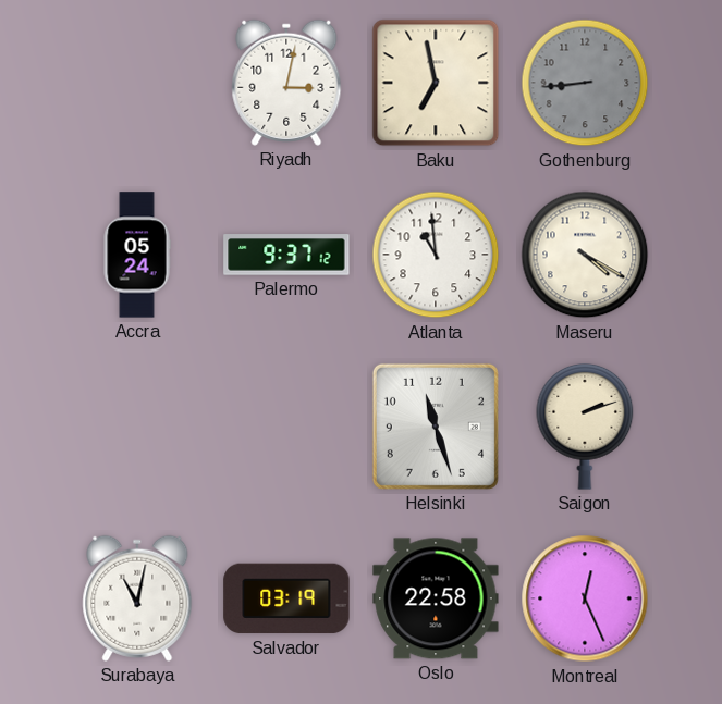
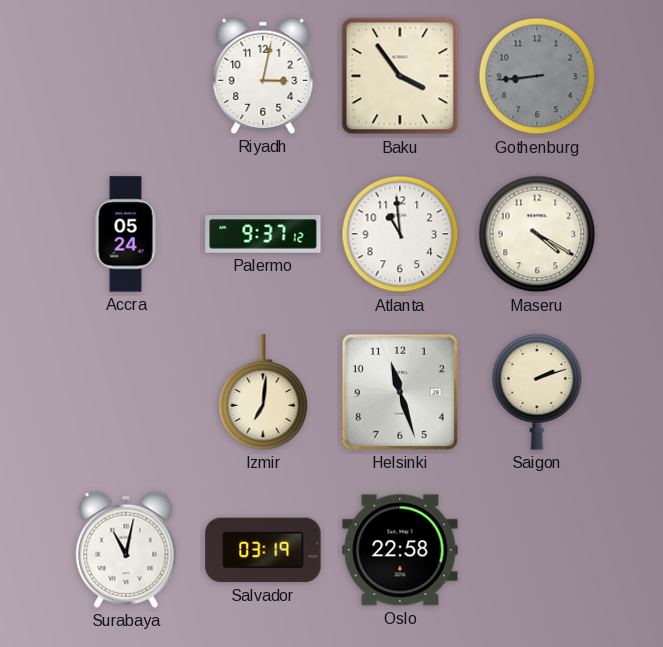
Baku: 6:58 -> 3:54 (400, 76)
Izmir: none -> 7:01 (263, 392)
Montreal: 12:26 -> none (585, 598)
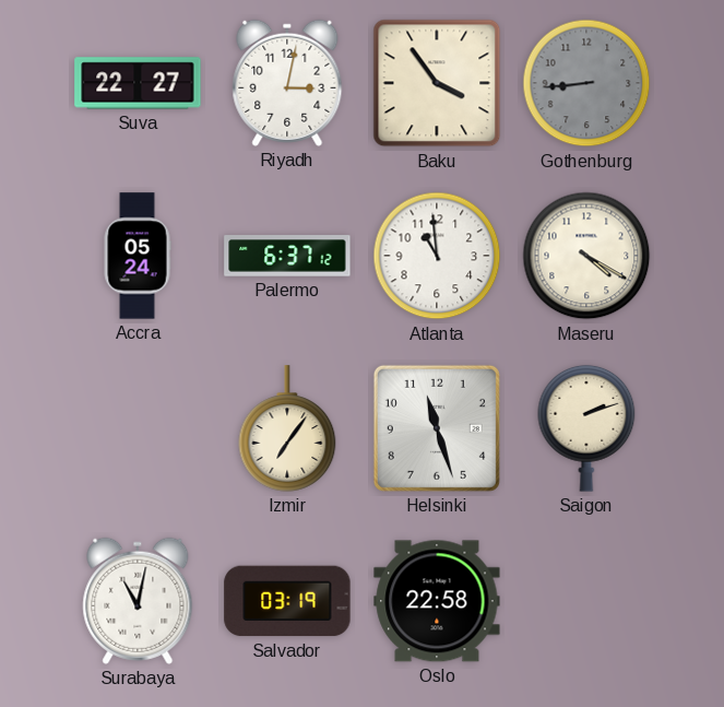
Suva: none -> 22:27 (138, 83)
Palermo: 9:37 -> 6:37 (287, 256)
Izmir: 7:01 -> 7:06 (287, 428)
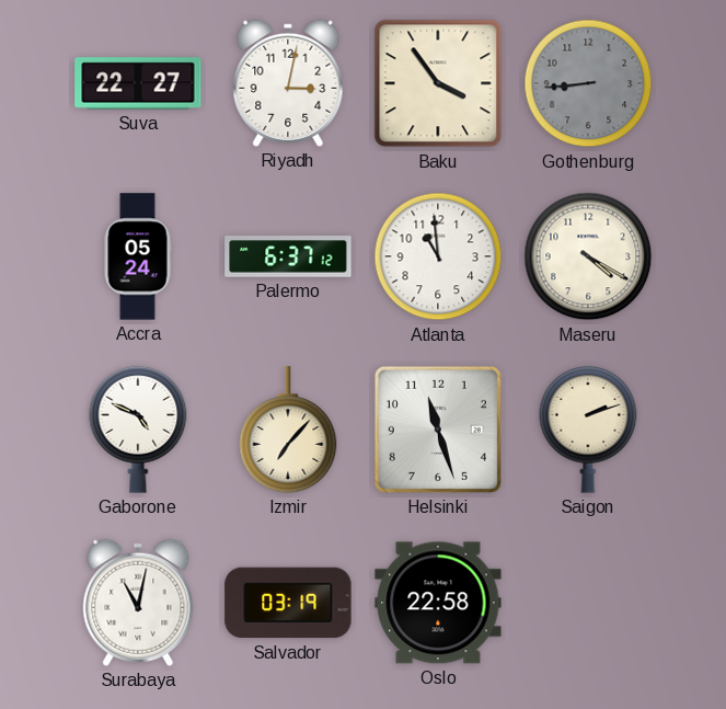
Gaborone: none -> 4:49 (138, 430)
Izmir: 7:06 -> 7:07 (288, 430)
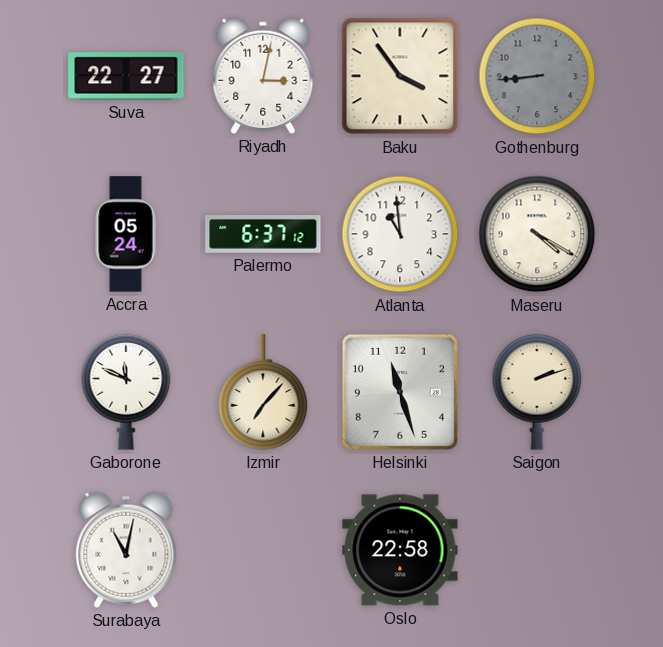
Gaborone: 4:49 -> 11:49 (126, 392)
Salvador: 03:19 -> none (288, 603)
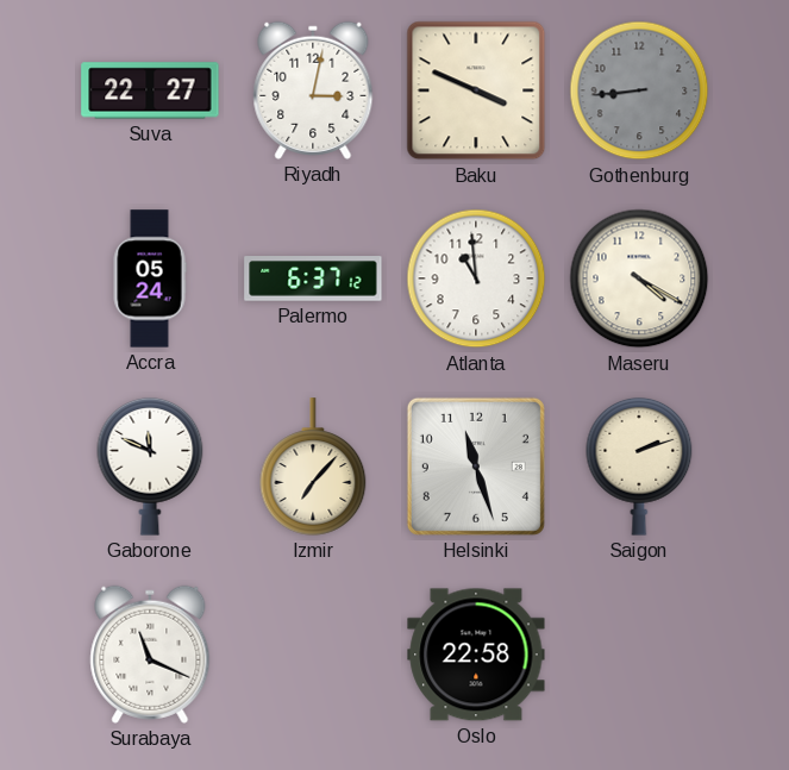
Baku: 3:54 -> 3:49 (476, 90)
Surabaya: 11:02 -> 11:19 (150, 655)
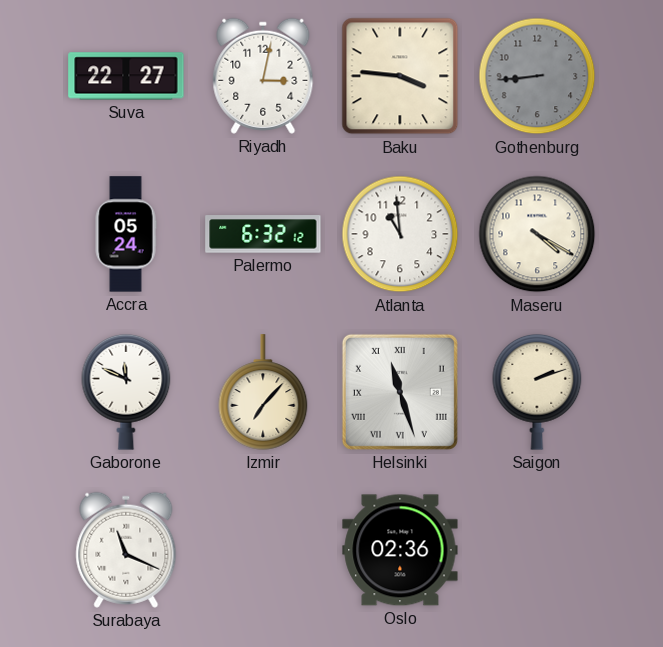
Baku: 3:49 -> 3:46 (400, 76)
Palermo: 6:37 -> 6:32 (263, 234)
Helsinki numerals: Arabic -> Roman (400, 392)
Oslo: 22:58 -> 02:36 (400, 550)
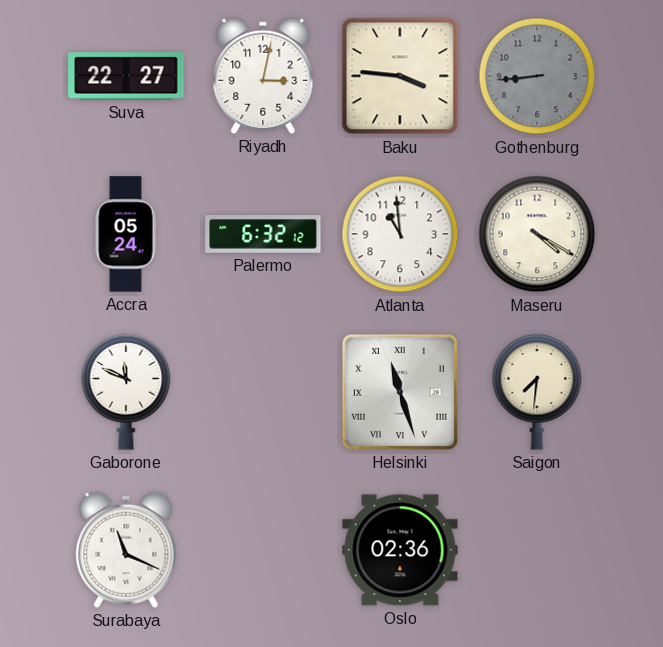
Izmir: 7:07 -> none (263, 392)
Saigon: 2:12 -> 7:31 (537, 392)
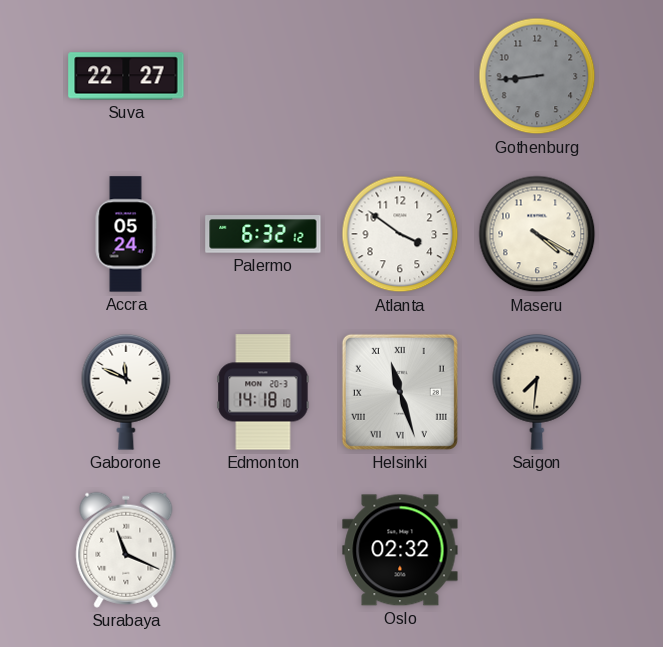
Riyadh: 3:02 -> none (263, 76)
Baku: 3:46 -> none (400, 76)
Atlanta: 10:59 -> 3:51 (400, 234)
Edmonton: none -> 14:18 (263, 392)
Oslo: 02:36 -> 02:32 (400, 550)
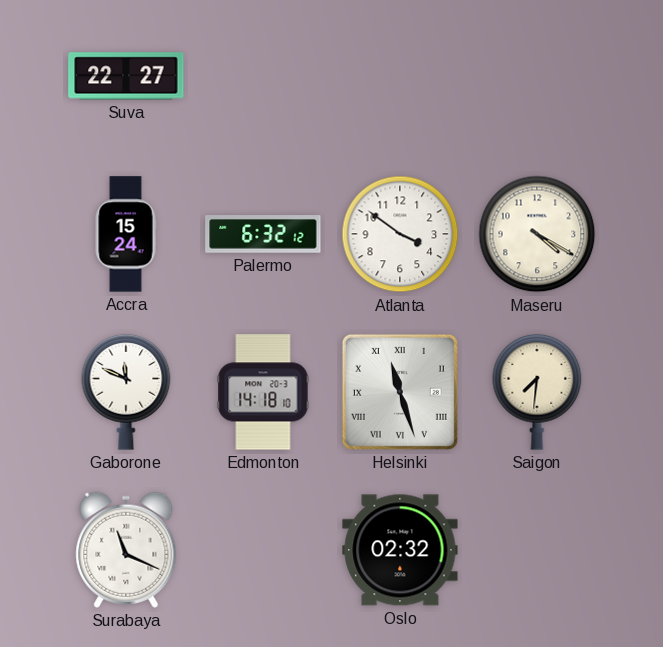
Gothenburg: 8:44 -> none (537, 76)
Accra: 05:24 -> 15:24 (126, 234)
